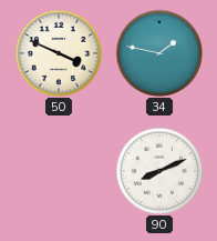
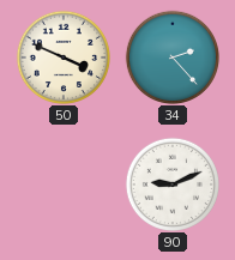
34: 1:47 -> 2:23 (171, 56)
90: 8:11 -> 9:11 (171, 183)
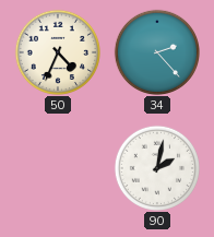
50: 3:49 -> 4:34 (57, 51)
90: 9:11 -> 2:02 (156, 167)
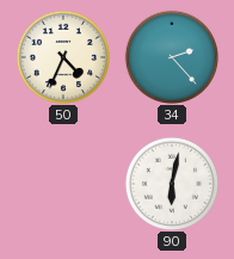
90: 2:02 -> 6:02 (171, 183)
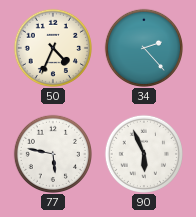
77: none -> 5:47 (52, 153)
90: 6:02 -> 5:56 (143, 153)
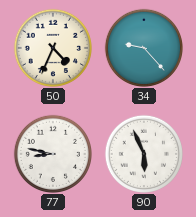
34: 2:23 -> 9:23 (143, 47)
77: 5:47 -> 8:47 (52, 153)
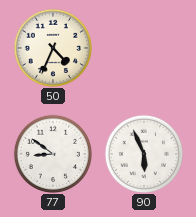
34: 9:23 -> none (143, 47)
77: 8:47 -> 8:51 (52, 153)
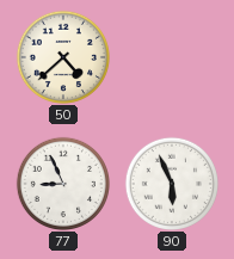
50: 4:34 -> 4:38 (62, 56)
77: 8:51 -> 8:56 (62, 183)
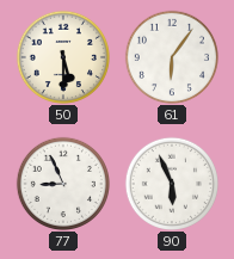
50: 4:38 -> 5:30 (62, 56)
61: none -> 6:06 (171, 56)
